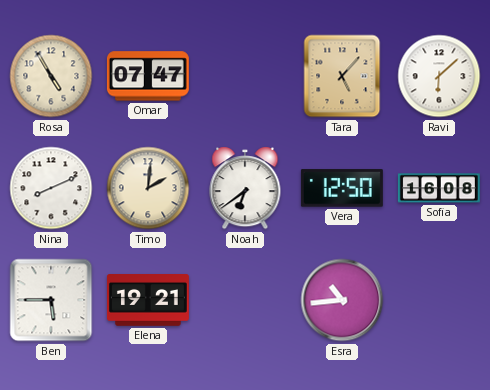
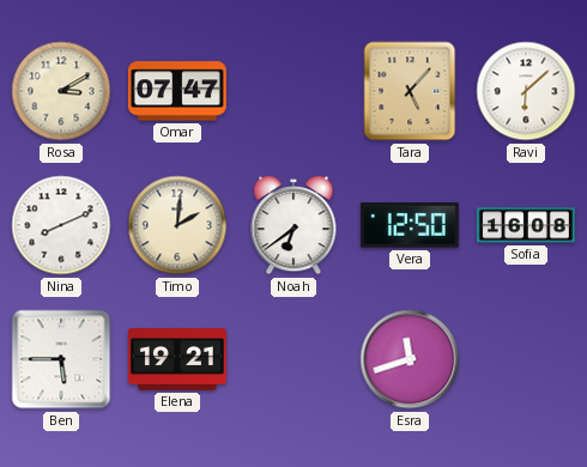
Rosa: 4:55 -> 3:10 (61, 91)
Esra: 10:44 -> 11:42 (410, 359)
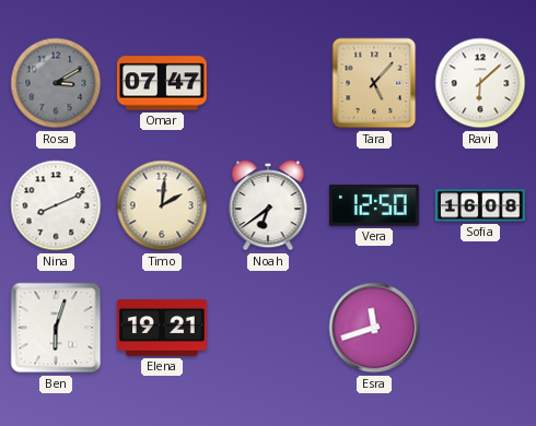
Rosa dial: cream -> grey (56, 83)
Ben: 5:45 -> 6:03 (56, 328)
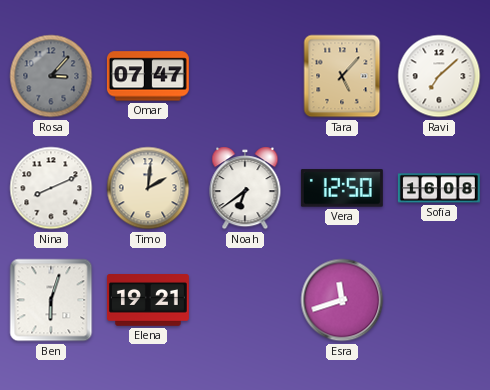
Rosa: 3:10 -> 3:07 (51, 76)
Ravi: 6:08 -> 7:08 (439, 76)
